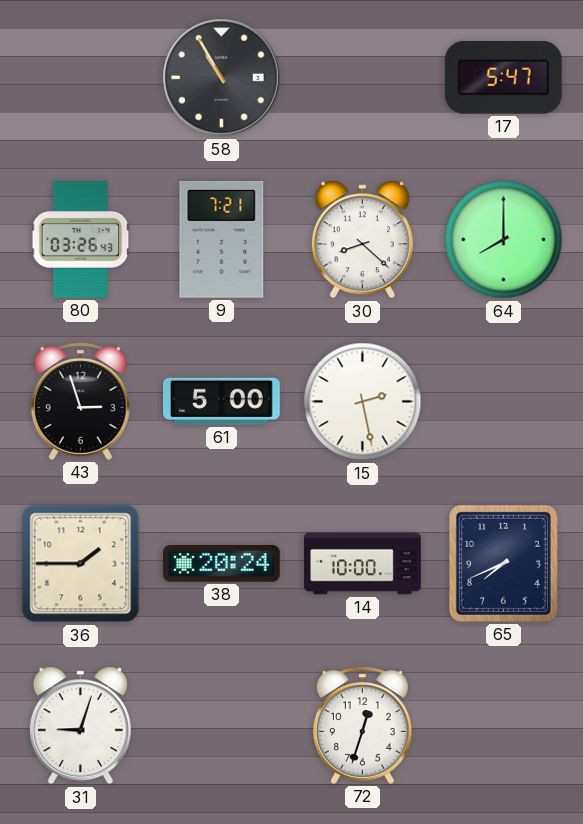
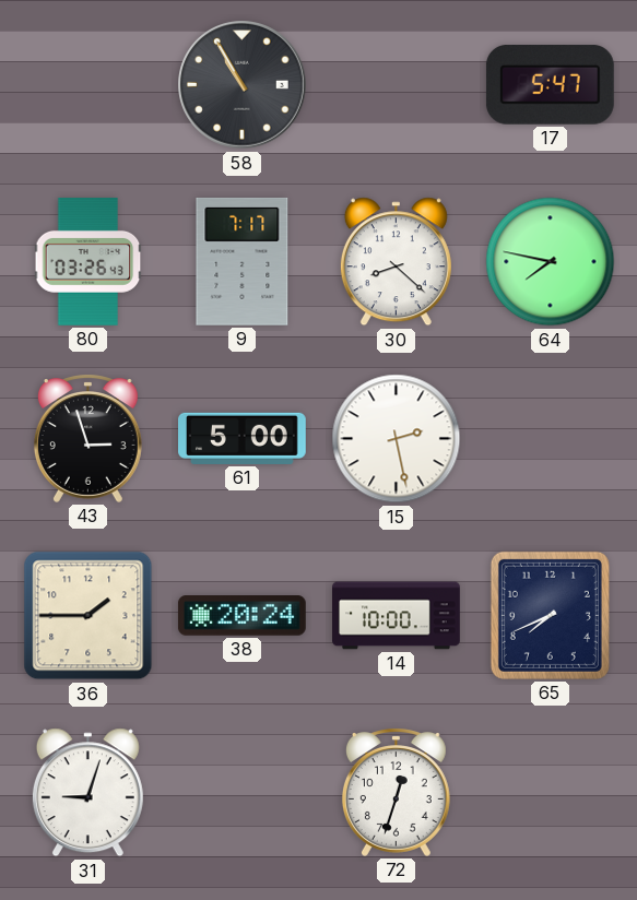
9: 7:21 -> 7:17 (243, 261)
64: 8:00 -> 7:47 (551, 262)
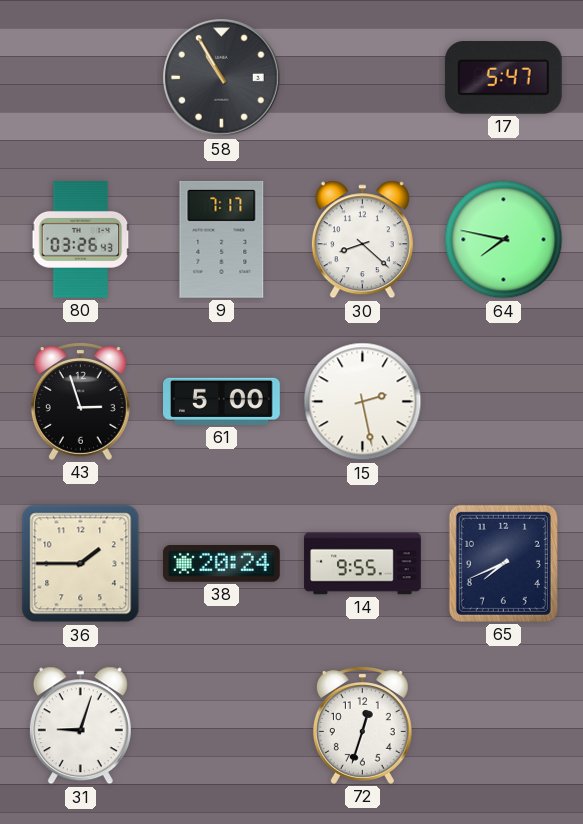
14: 10:00 -> 9:55 (363, 564)
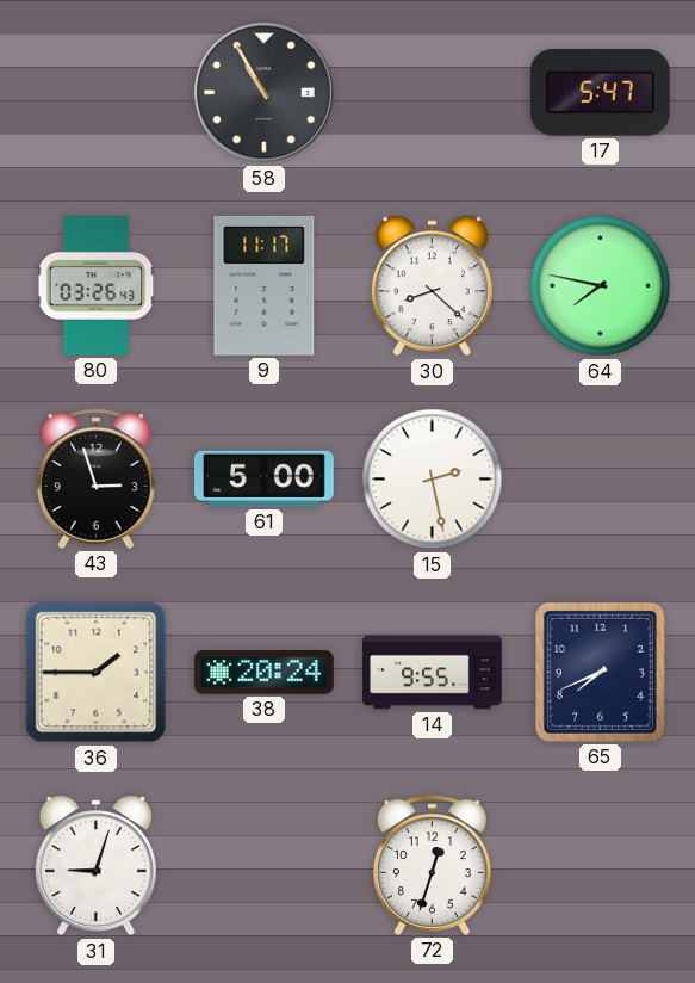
9: 7:17 -> 11:17 (265, 285)
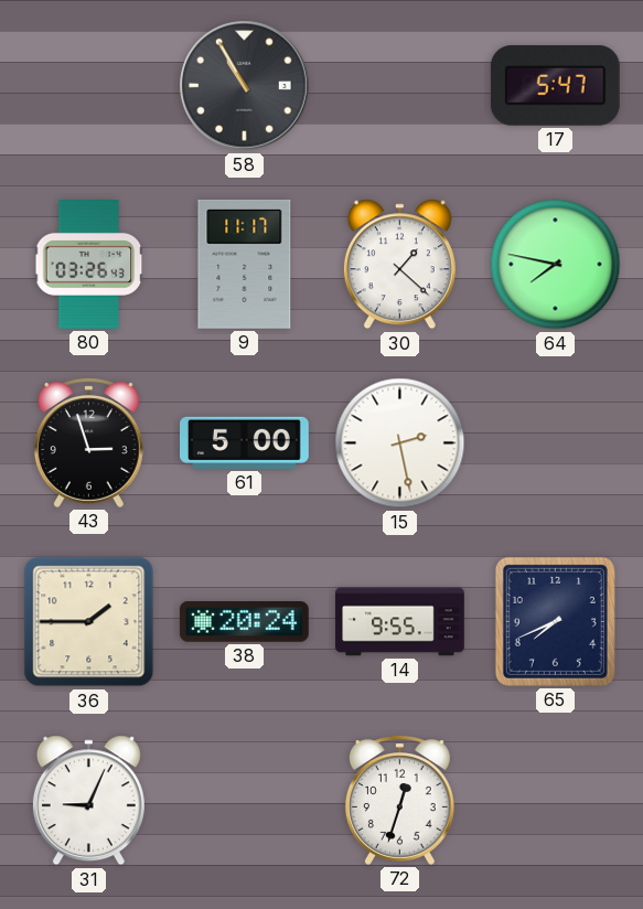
30: 8:22 -> 1:22 (399, 265)
31: 9:03 -> 9:04 (88, 801)
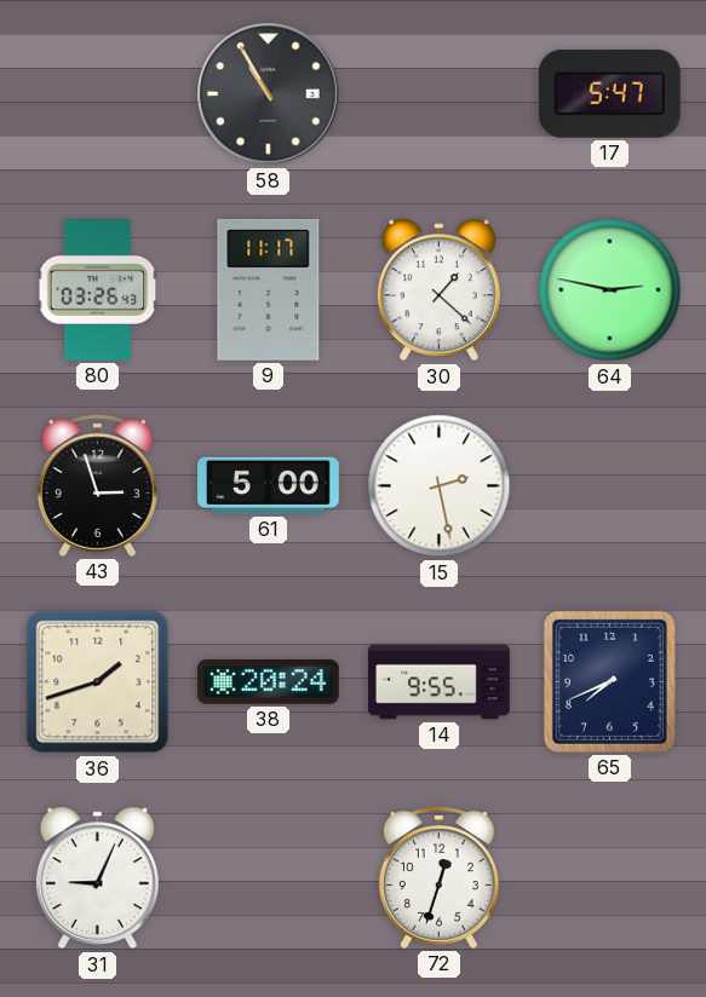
64: 7:47 -> 2:47 (610, 290)
36: 1:45 -> 1:42 (98, 682)
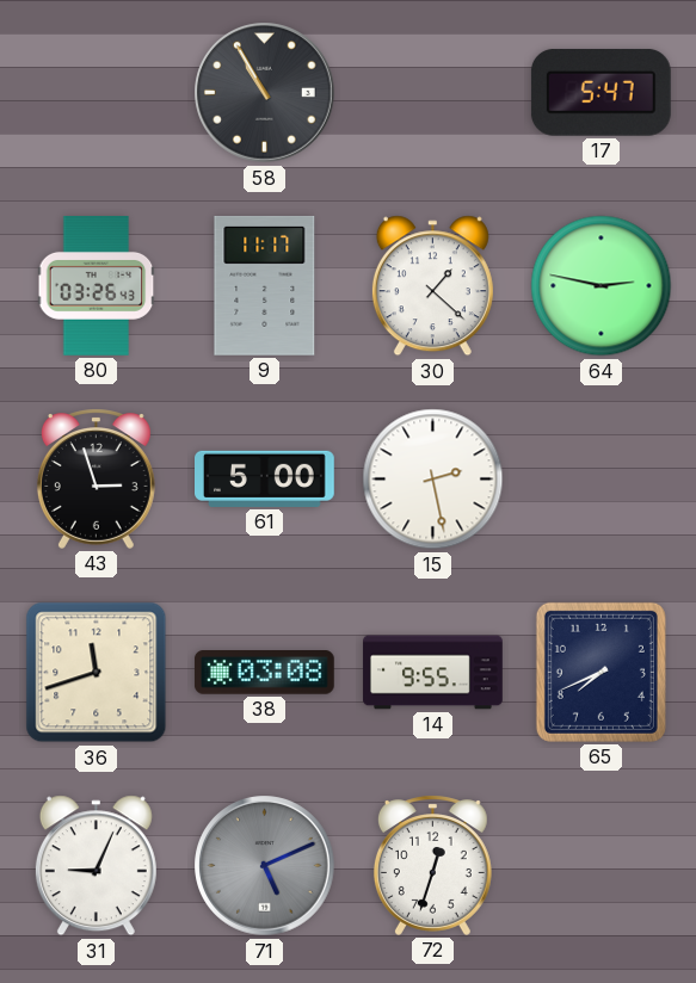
36: 1:42 -> 11:42 (97, 673)
38: 20:24 -> 03:08 (264, 673)
71: none -> 5:11 (265, 866)
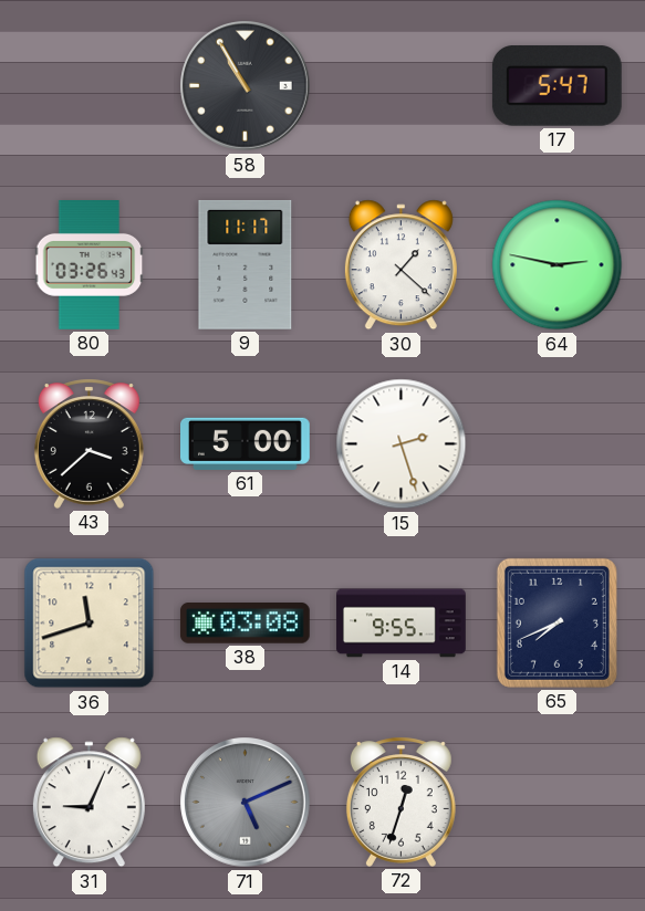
43: 2:57 -> 3:38 (89, 443)
15: 2:28 -> 2:27 (402, 444)
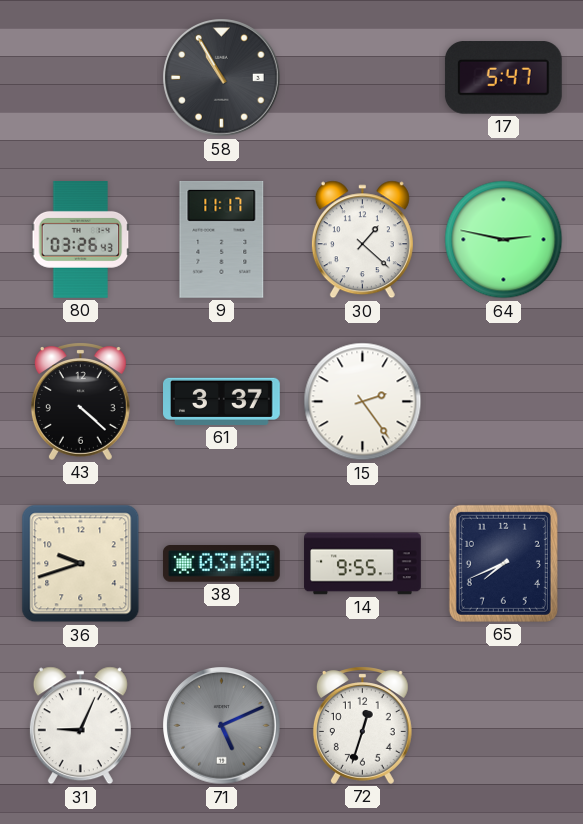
43: 3:38 -> 4:22 (80, 401)
61: 5:00 -> 3:37 (222, 401)
15: 2:27 -> 2:24 (363, 402)
36: 11:42 -> 9:42 (81, 564)
